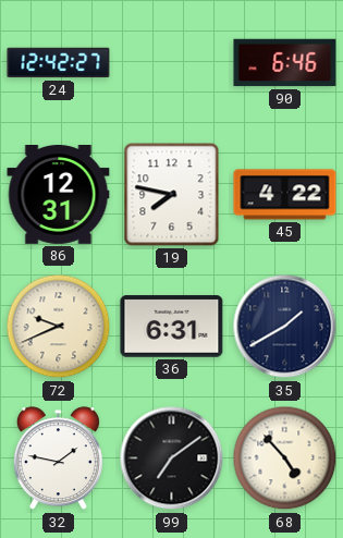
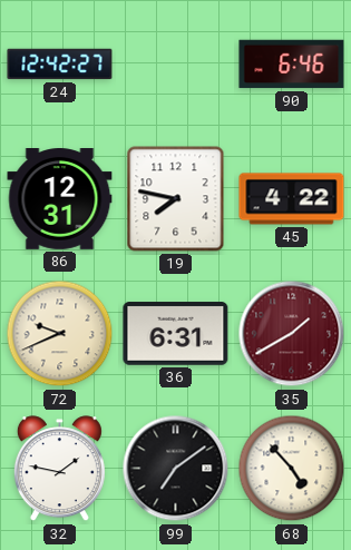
35 dial: navy -> burgundy (292, 334)
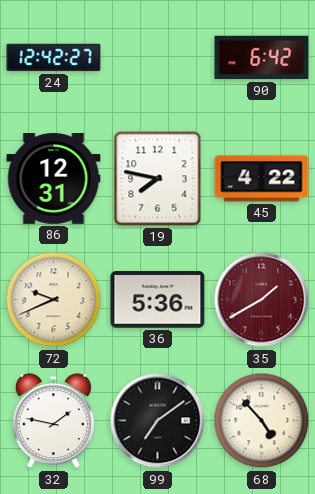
90: 6:46 -> 6:42 (262, 58)
36: 6:31 -> 5:36 (158, 300)
